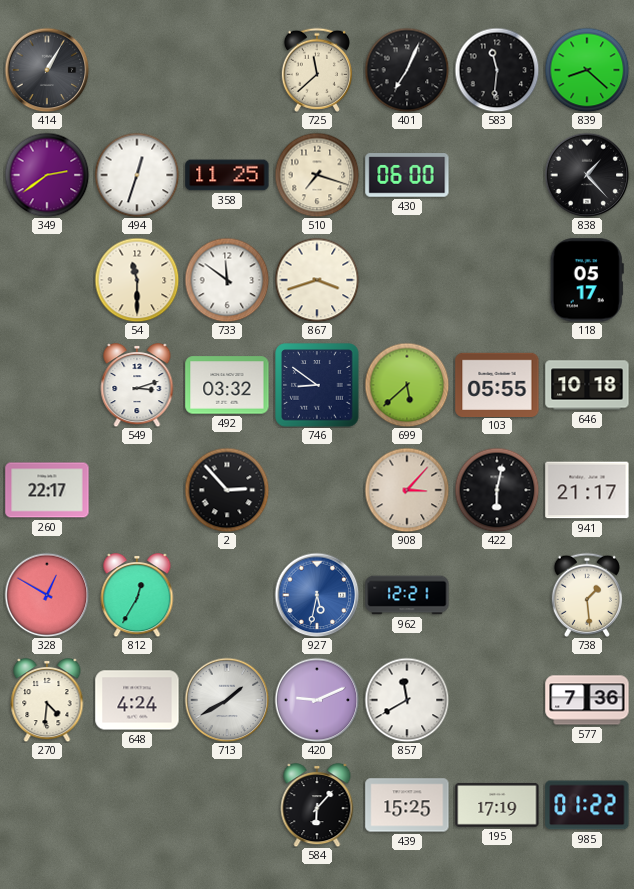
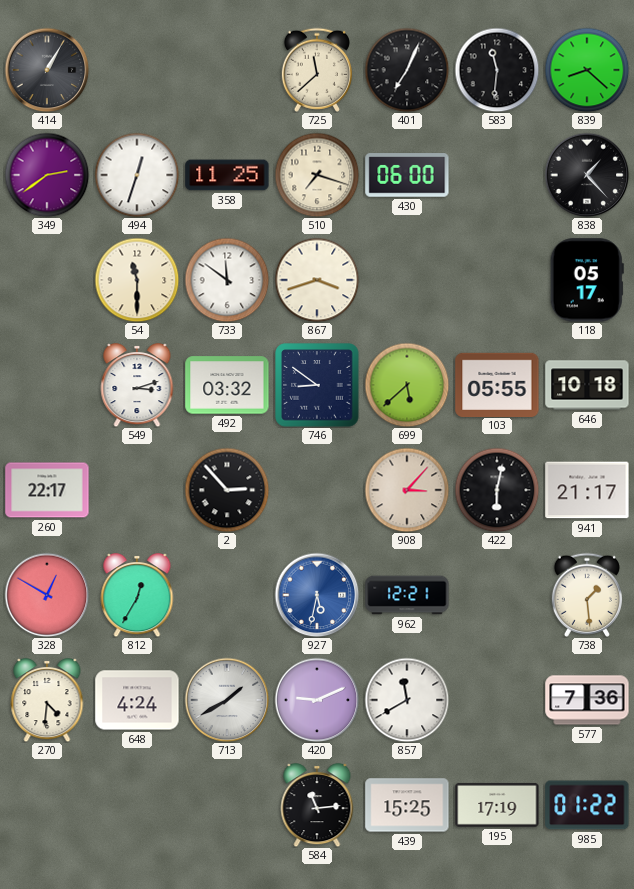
584: 6:07 -> 11:14 (317, 806)
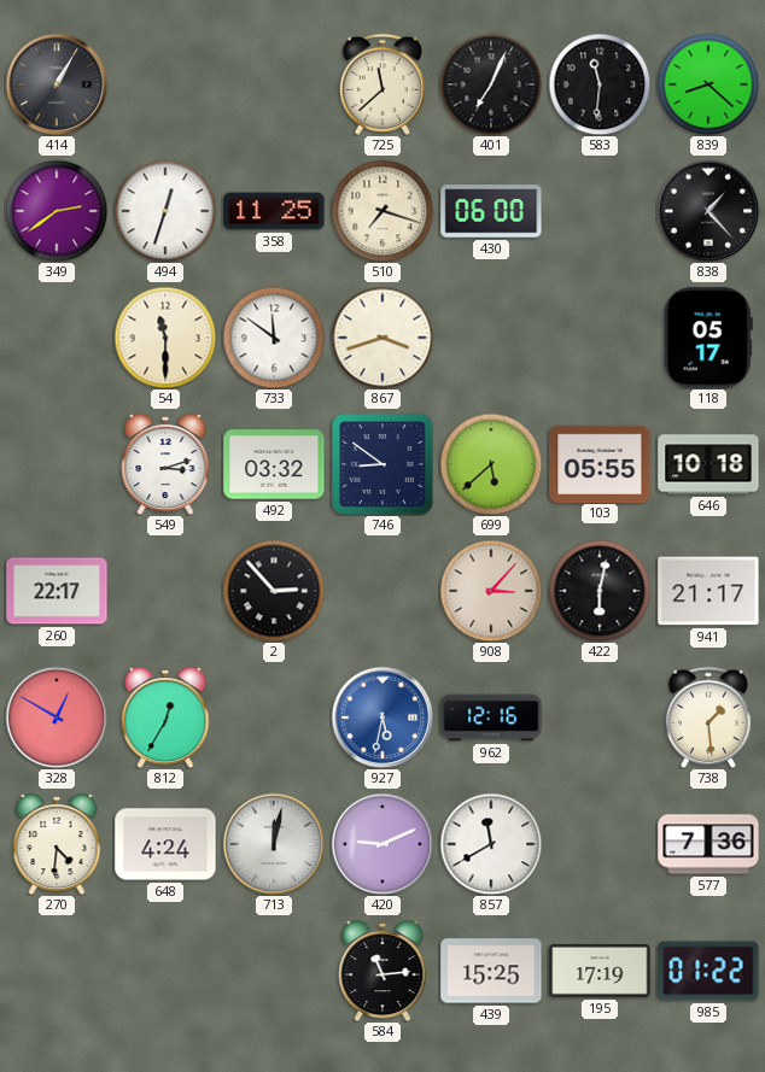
962: 12:21 -> 12:16 (491, 717)
713: 1:40 -> 12:02 (274, 844)
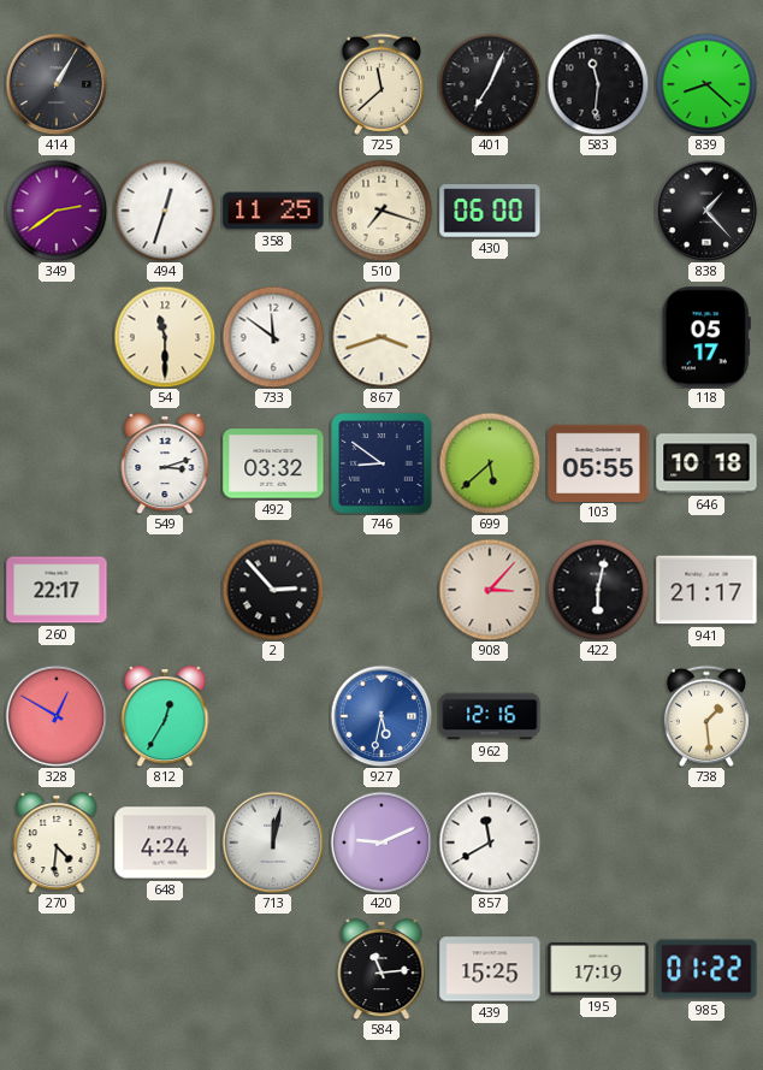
577: 7:36 -> none (708, 844)
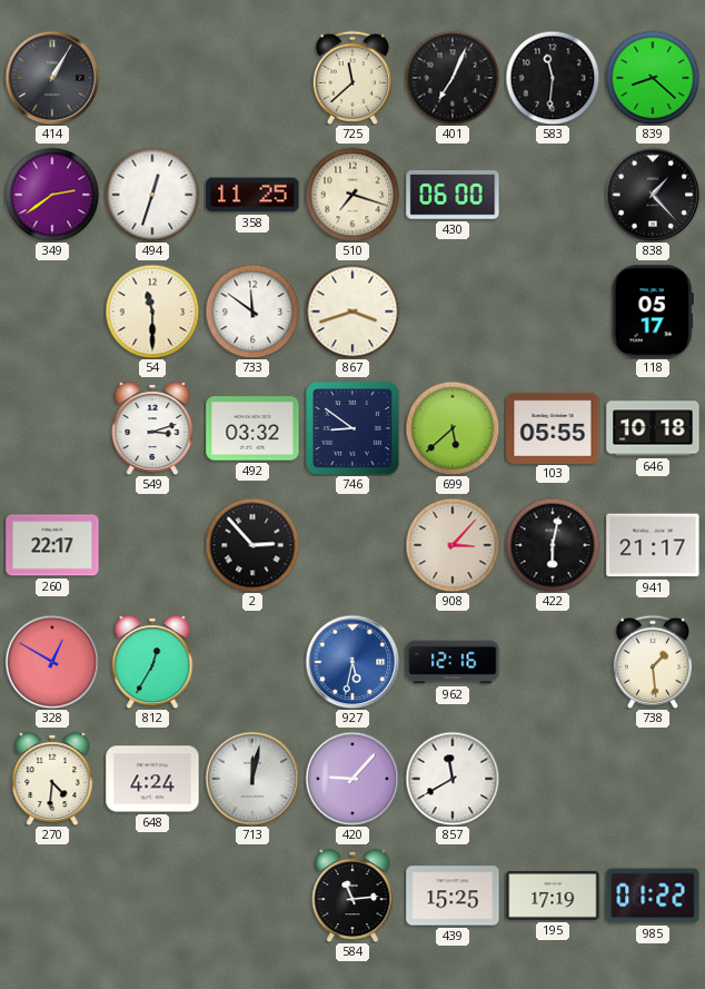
420: 9:11 -> 9:07 (352, 779)
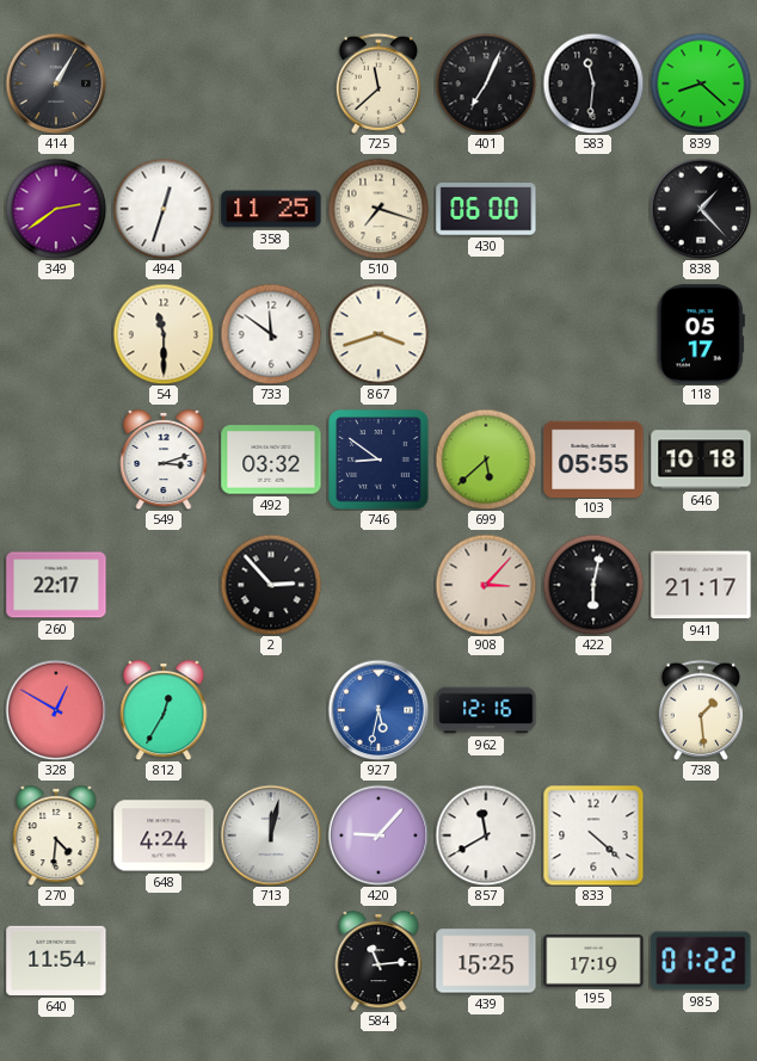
833: none -> 4:22 (593, 835)
640: none -> 11:54 (56, 961)
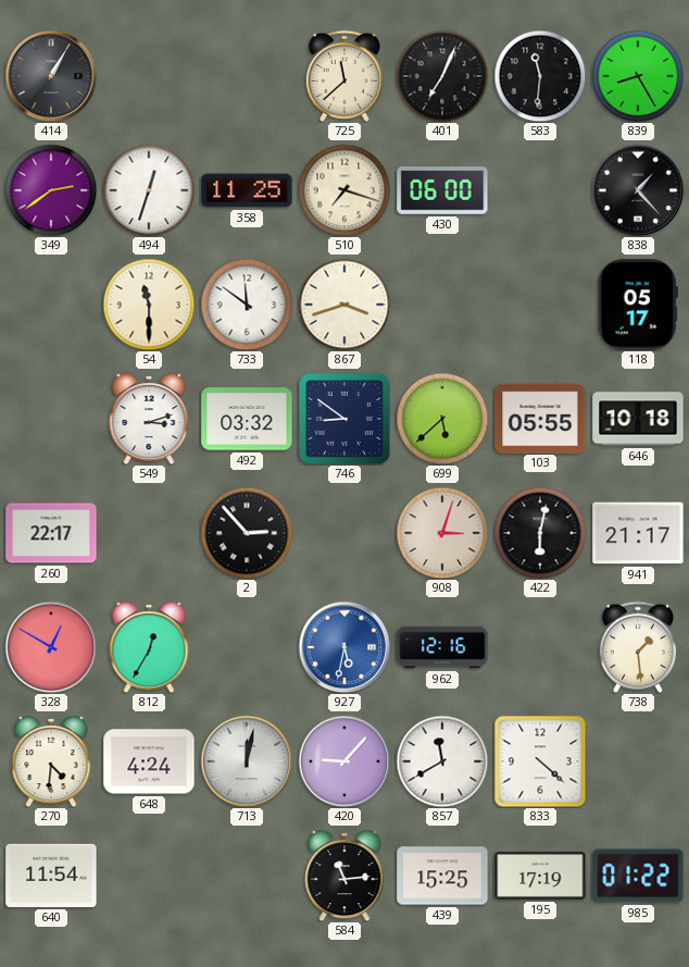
839: 8:22 -> 8:25 (638, 76)
908: 3:07 -> 3:03 (442, 533)
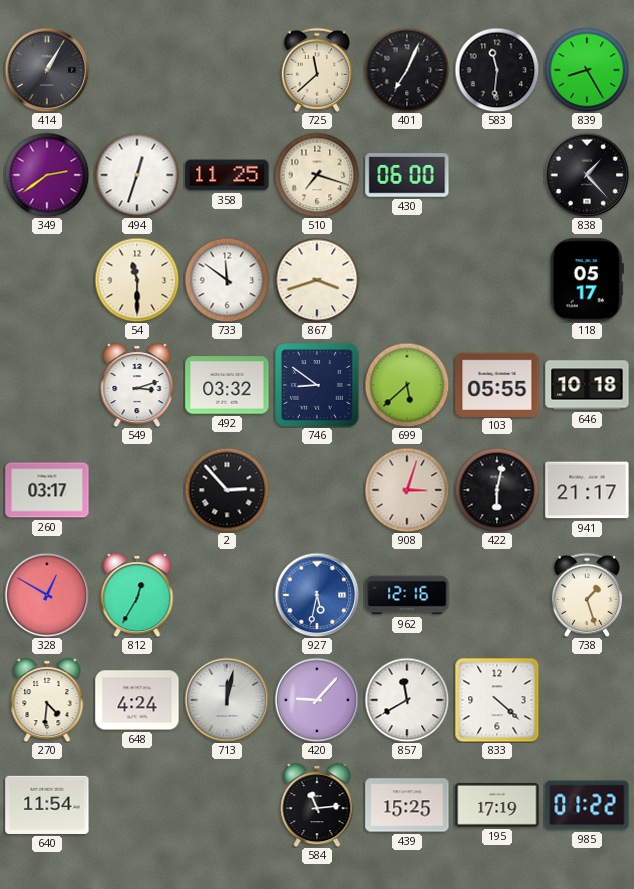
260: 22:17 -> 03:17 (47, 490)
738: 1:29 -> 1:27 (587, 595)
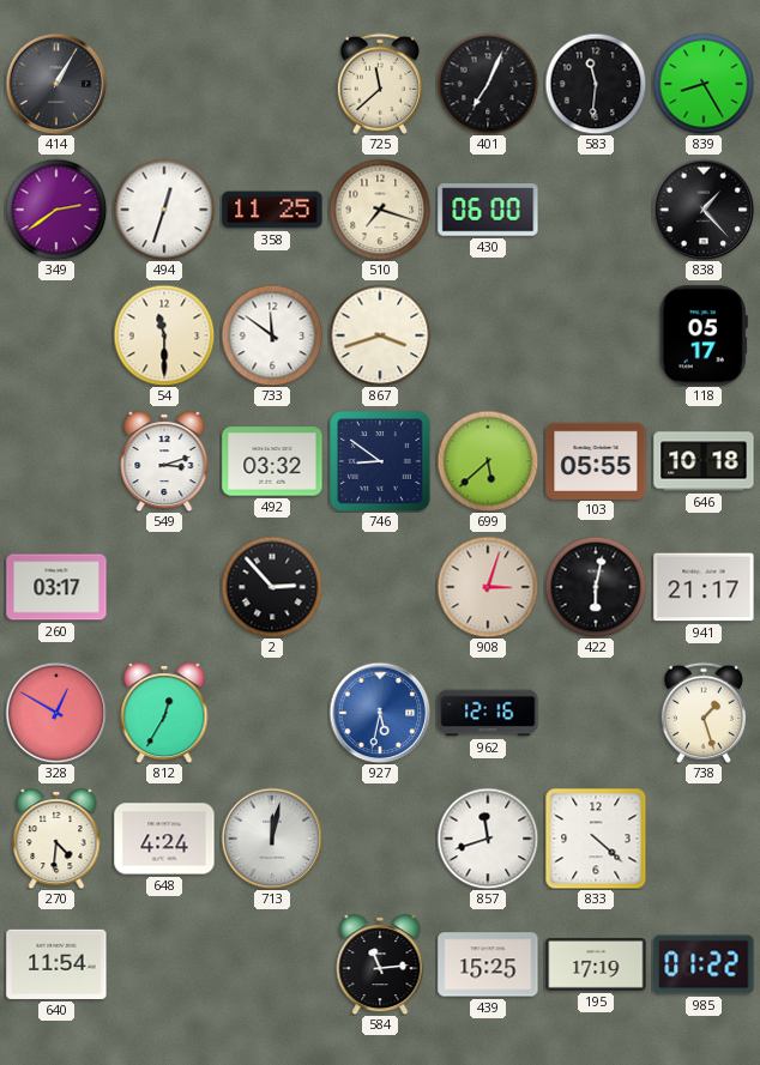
420: 9:07 -> none (317, 700)
857: 11:40 -> 11:42 (488, 839)
